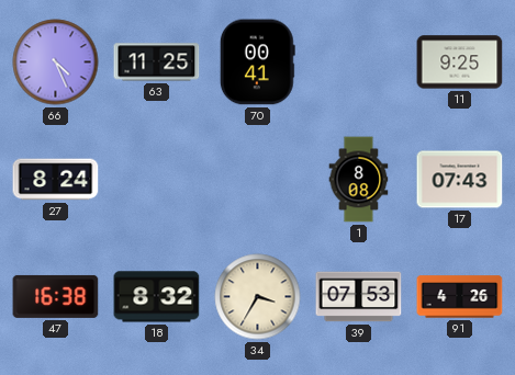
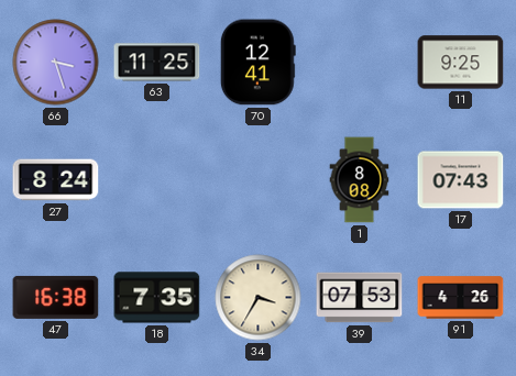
66: 4:26 -> 3:27 (56, 63)
70: 00:41 -> 12:41 (257, 63)
18: 8:32 -> 7:35 (157, 298)
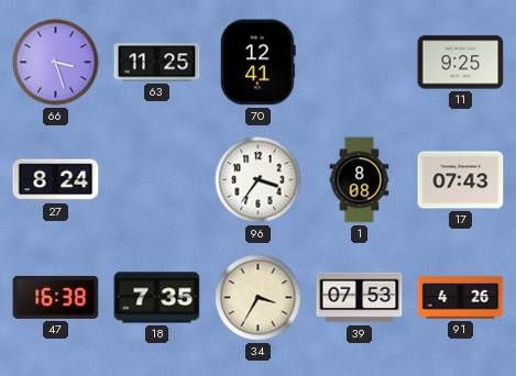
96: none -> 3:36 (259, 180)
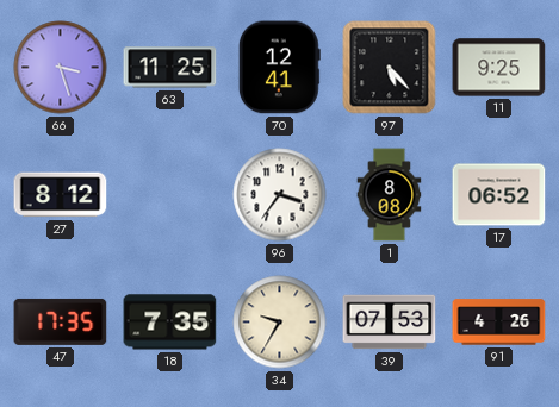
97: none -> 5:23 (390, 68)
27: 8:24 -> 8:12 (61, 195)
17: 07:43 -> 06:52 (499, 195)
47: 16:38 -> 17:35 (61, 321)
34: 3:35 -> 9:35 (280, 323)
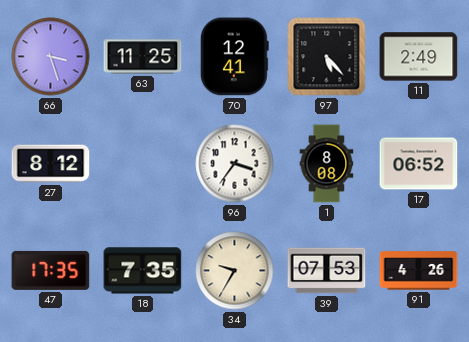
11: 9:25 -> 2:49 (419, 57)
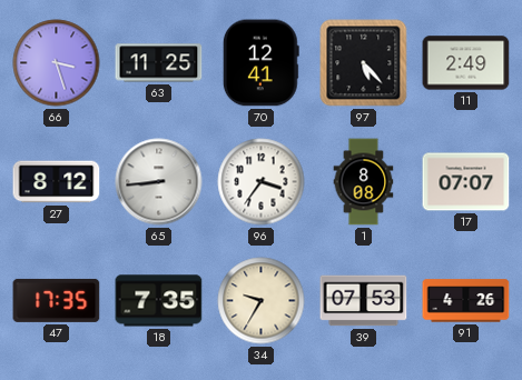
65: none -> 8:44 (159, 182)
17: 06:52 -> 07:07 (466, 182)
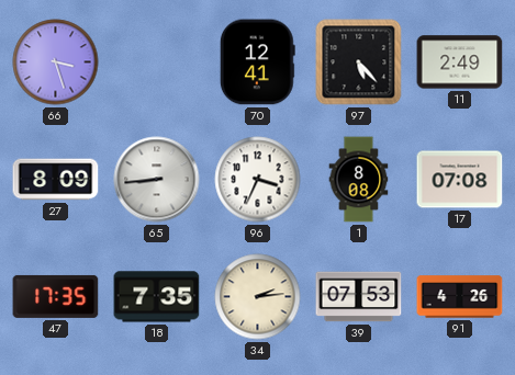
63: 11:25 -> none (159, 63)
27: 8:12 -> 8:09 (56, 180)
96: 3:36 -> 3:34 (258, 180)
17: 07:07 -> 07:08 (460, 180)
34: 9:35 -> 2:14 (258, 297)
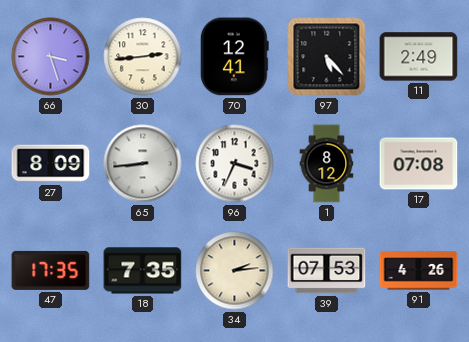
30: none -> 2:44 (143, 57)
1: 8:08 -> 8:12 (327, 164)
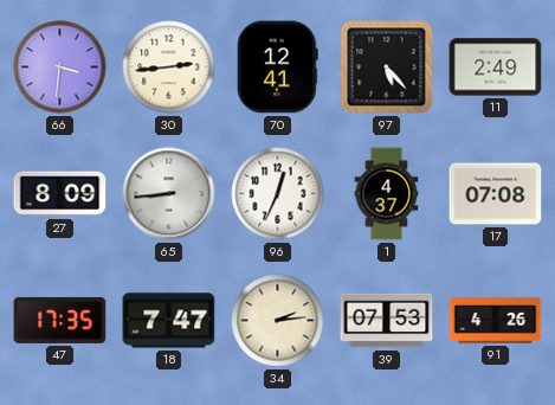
66: 3:27 -> 3:31 (60, 67)
96: 3:34 -> 12:34 (278, 194)
1: 8:12 -> 4:37 (387, 194)
18: 7:35 -> 7:47 (169, 321)
